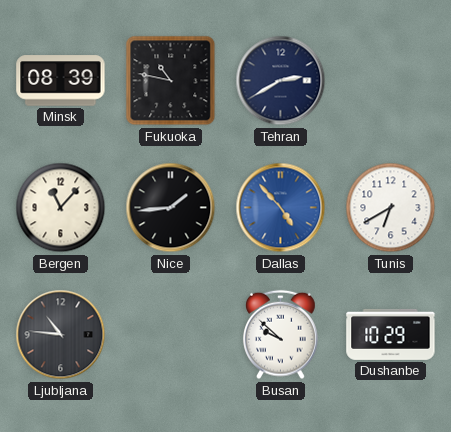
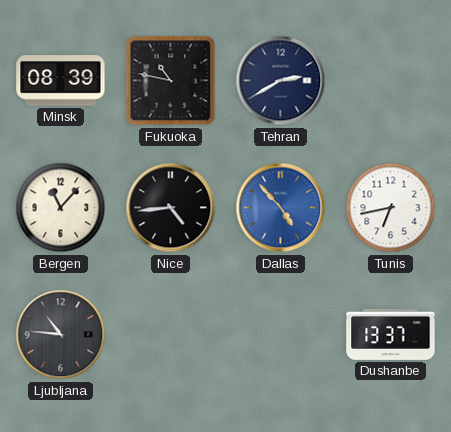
Nice: 1:44 -> 4:44 (171, 208)
Tunis: 6:40 -> 6:43 (391, 208)
Busan: 9:52 -> none (281, 335)
Dushanbe: 10:29 -> 13:37 (391, 334)
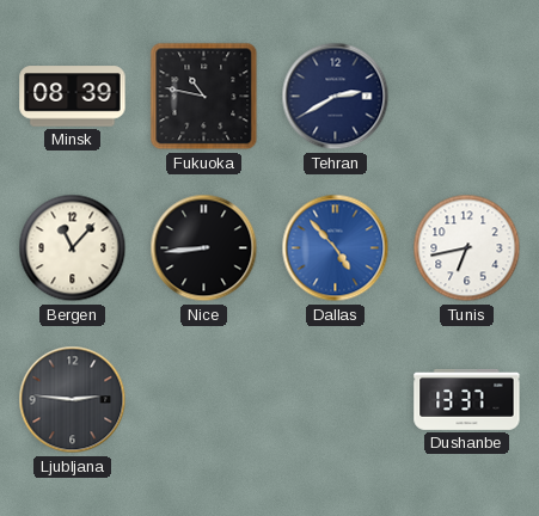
Nice: 4:44 -> 8:44 (204, 248)
Ljubljana: 10:46 -> 2:46 (73, 400)
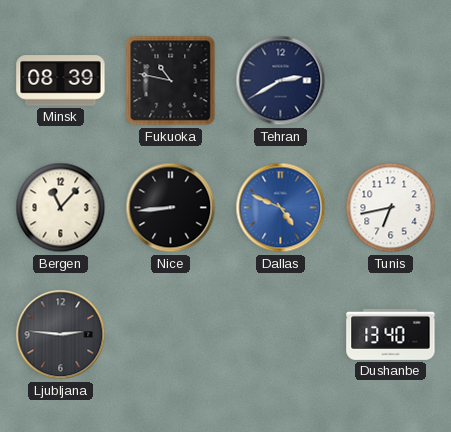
Dallas: 4:53 -> 4:49 (281, 208)
Dushanbe: 13:37 -> 13:40 (391, 334)
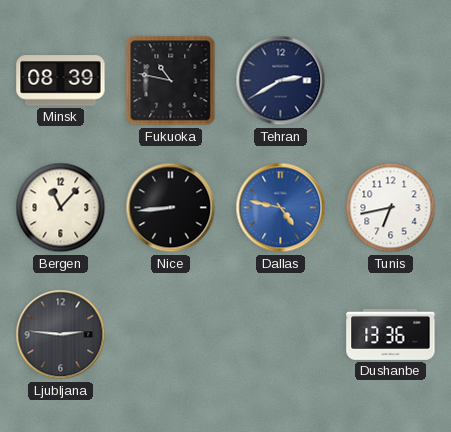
Dallas: 4:49 -> 4:47 (281, 208)
Dushanbe: 13:40 -> 13:36 (391, 334)
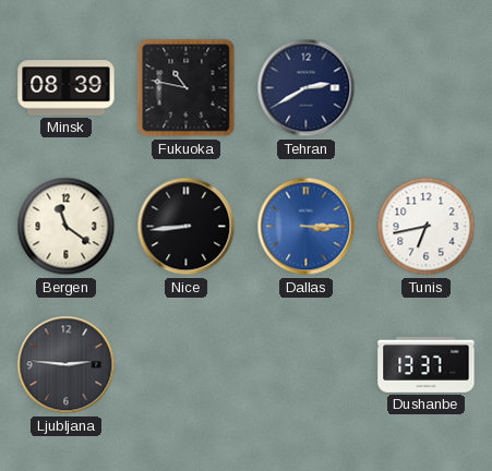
Bergen: 11:07 -> 11:21 (67, 227)
Dallas: 4:47 -> 3:15 (307, 227)
Dushanbe: 13:36 -> 13:37 (427, 364)
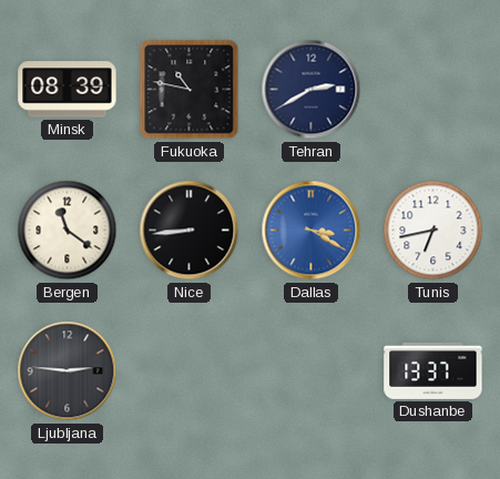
Dallas: 3:15 -> 3:20 (312, 231)
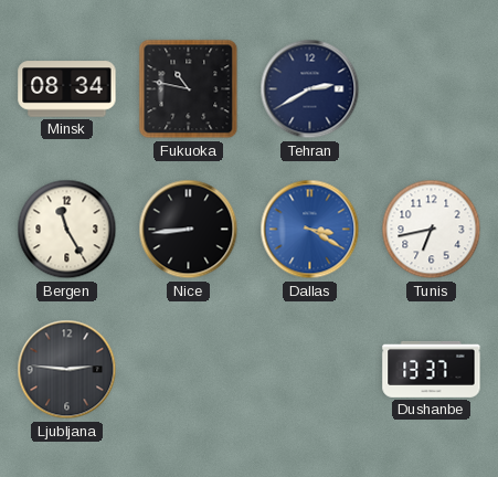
Minsk: 08:39 -> 08:34 (67, 89)
Bergen: 11:21 -> 11:25 (67, 230)
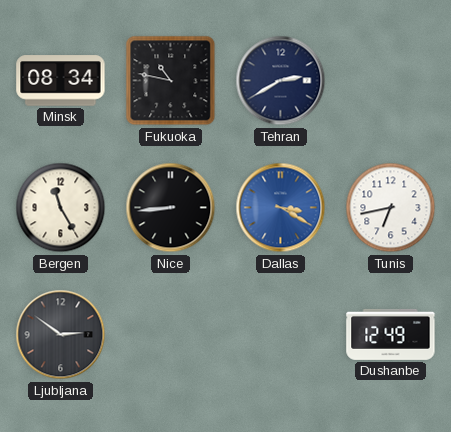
Ljubljana: 2:46 -> 2:51 (61, 335)
Dushanbe: 13:37 -> 12:49 (391, 334)
